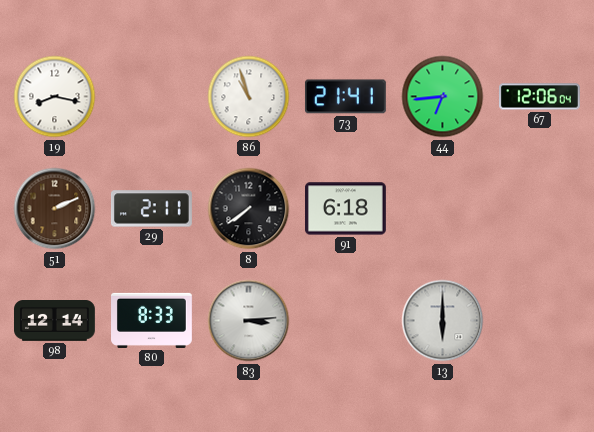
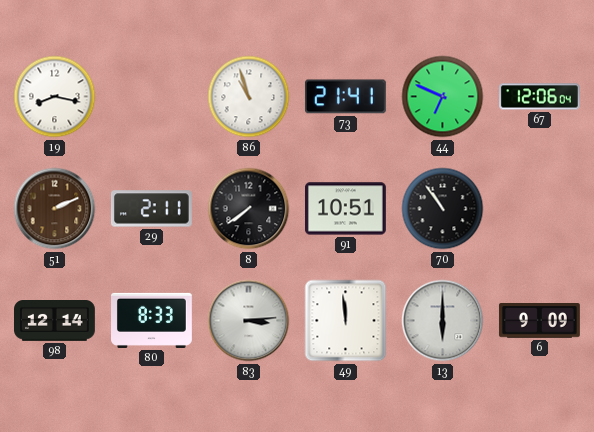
44: 6:44 -> 6:49 (443, 97)
91: 6:18 -> 10:51 (346, 209)
70: none -> 10:54 (443, 209)
49: none -> 11:59 (346, 321)
6: none -> 9:09 (539, 321)
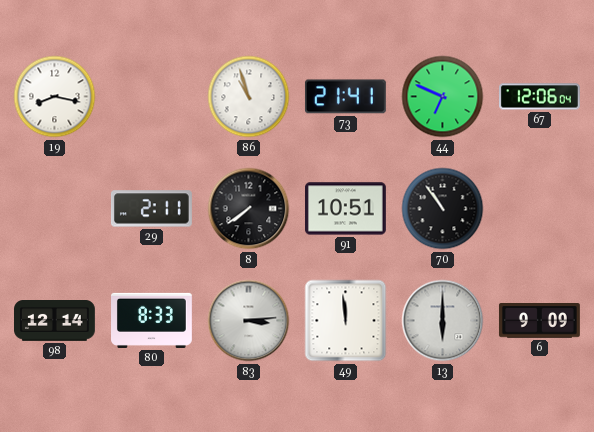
51: 2:11 -> none (55, 209)
